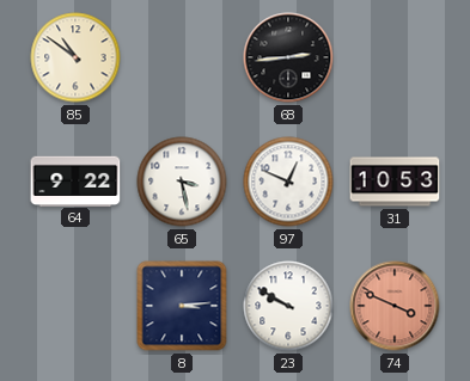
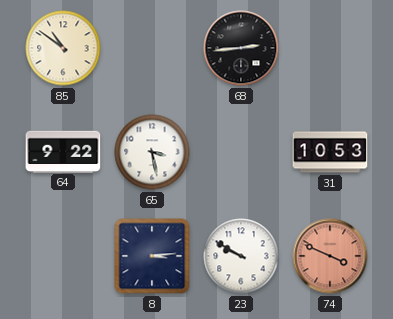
97: 12:49 -> none (288, 182)
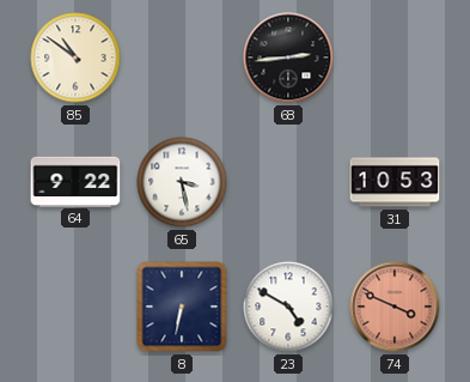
8: 3:14 -> 6:32 (182, 307)
23: 9:50 -> 4:50 (288, 307)
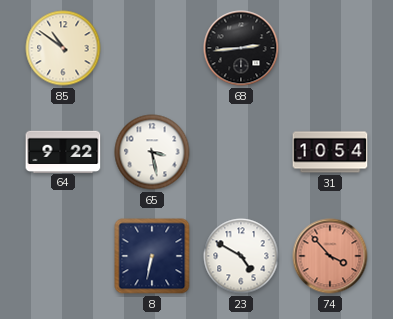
31: 10:53 -> 10:54 (330, 152)
74: 3:49 -> 3:53 (330, 256)
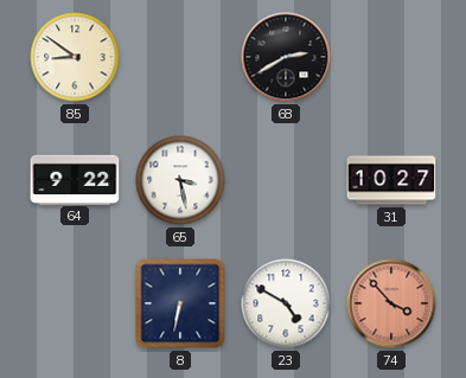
85: 10:51 -> 8:51 (75, 57)
68: 2:44 -> 2:40 (286, 57)
31: 10:54 -> 10:27 (391, 180)
